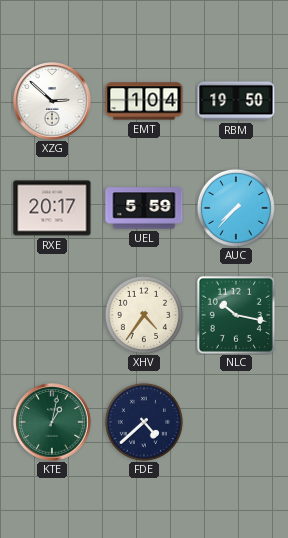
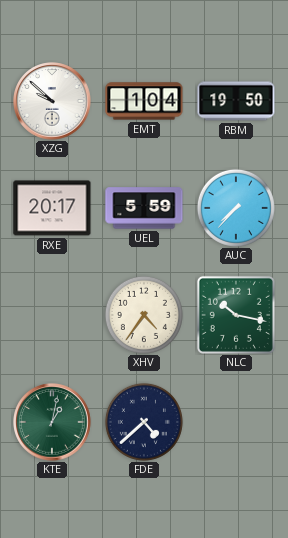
XZG: 2:52 -> 9:52 (52, 101)
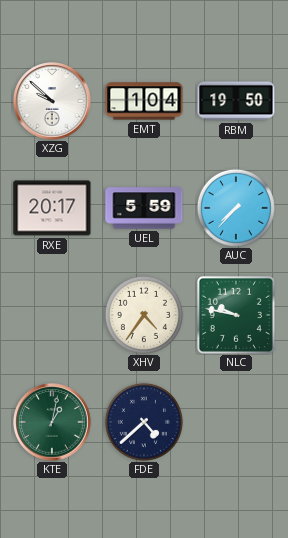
NLC: 10:17 -> 9:47 (236, 315)
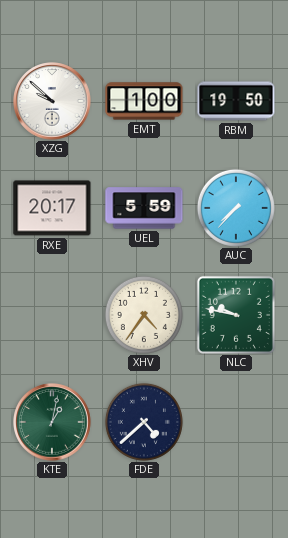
EMT: 1:04 -> 1:00 (144, 101)
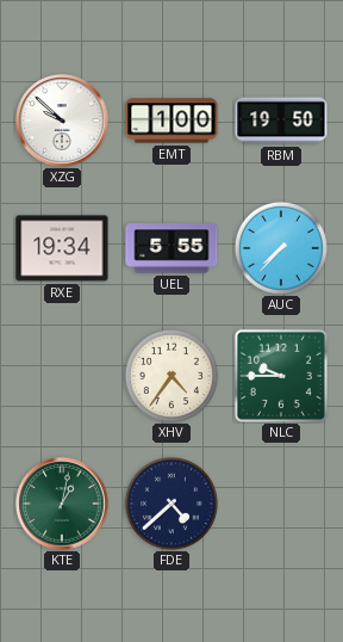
RXE: 20:17 -> 19:34 (62, 248)
UEL: 5:59 -> 5:55 (171, 248)
NLC: 9:47 -> 9:45 (281, 376)
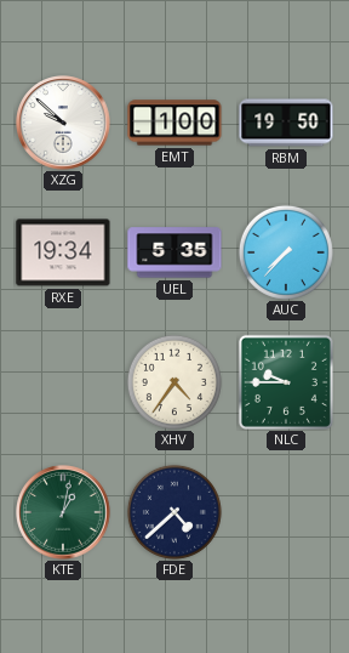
UEL: 5:55 -> 5:35 (174, 252)
